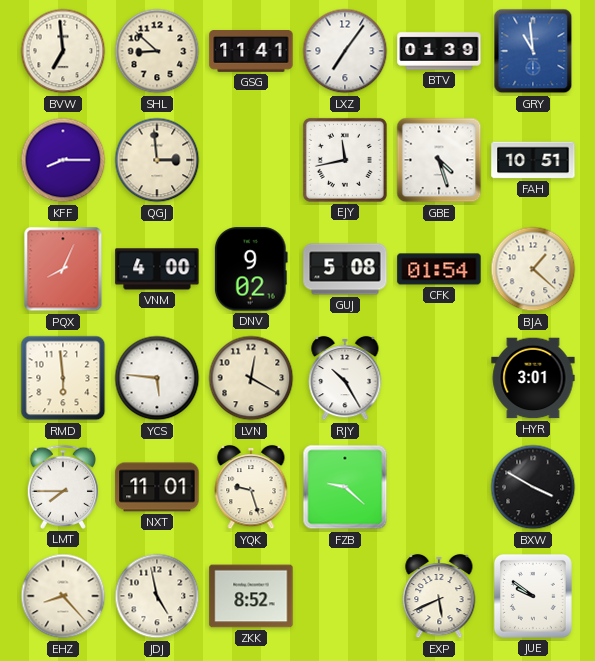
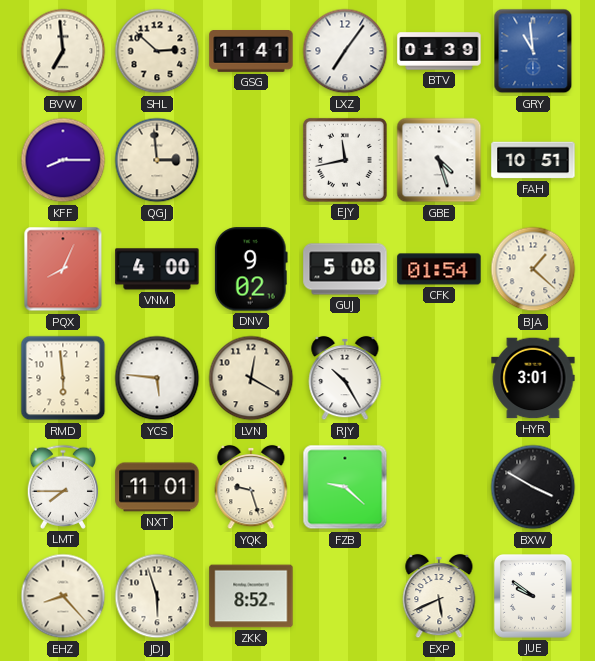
SHL: 8:52 -> 2:52 (157, 51)
JDJ: 4:58 -> 5:57 (157, 596)
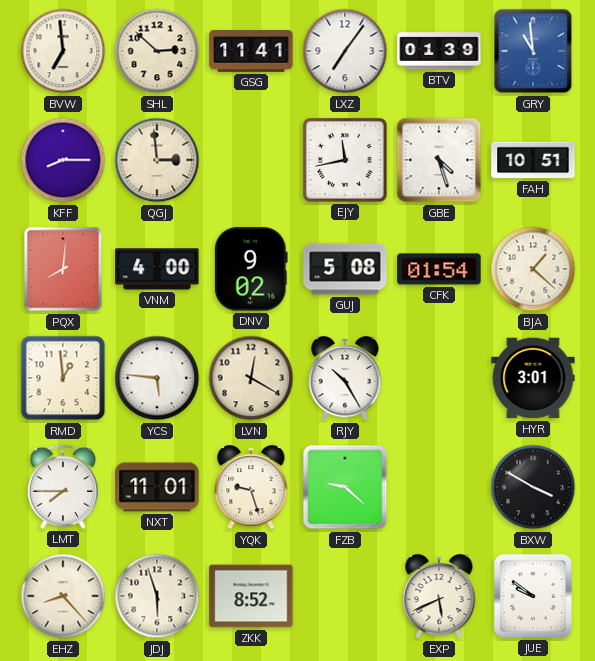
PQX: 8:04 -> 8:01 (63, 269)
RMD: 5:59 -> 12:59 (63, 378)
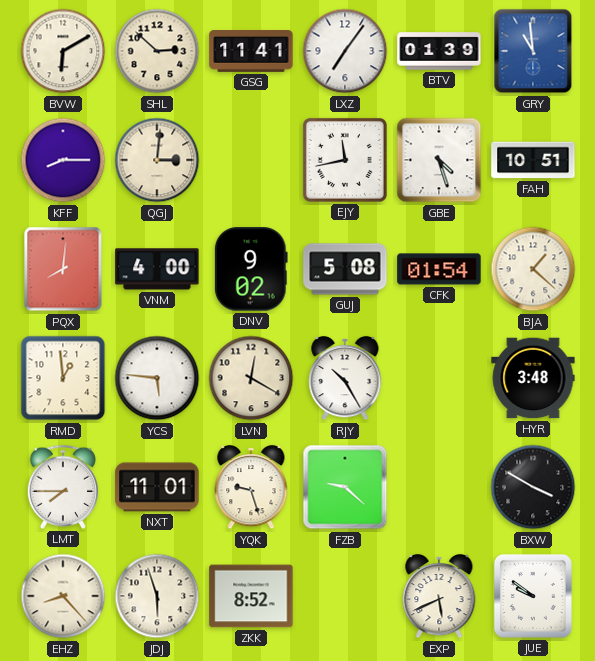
BVW: 6:59 -> 6:10 (63, 51)
QGJ: 2:59 -> 3:01 (157, 160)
HYR: 3:01 -> 3:48 (533, 378)
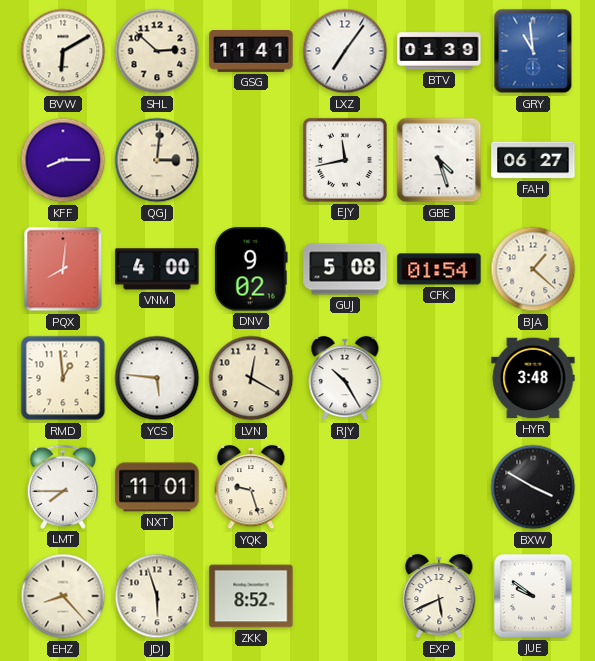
FAH: 10:51 -> 06:27 (533, 160)
FZB: 9:22 -> none (345, 487)
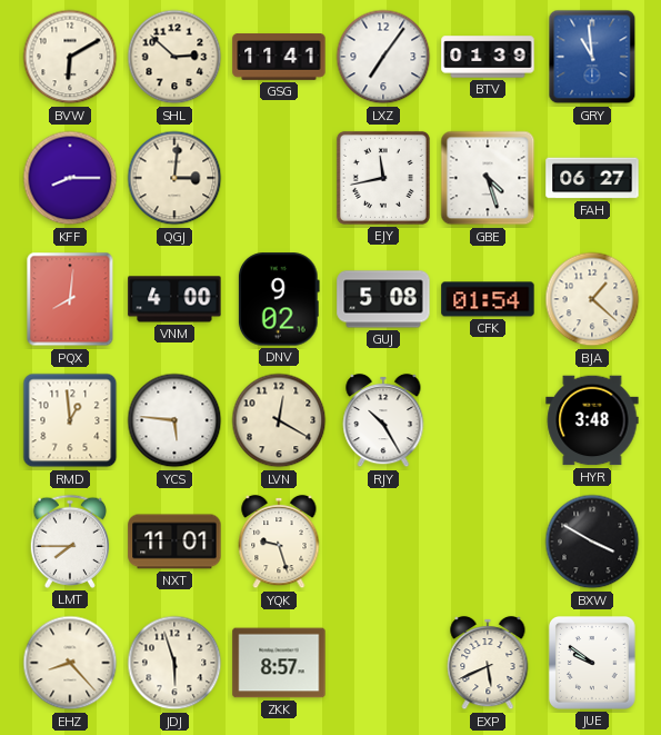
ZKK: 8:52 -> 8:57 (279, 663)
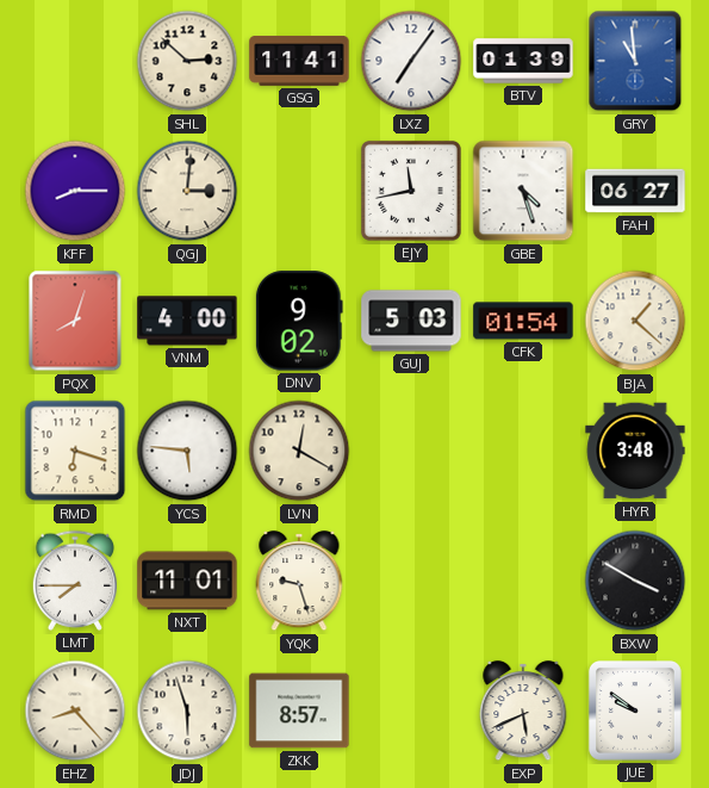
BVW: 6:10 -> none (70, 57)
PQX: 8:01 -> 8:03 (75, 321)
GUJ: 5:08 -> 5:03 (411, 321)
RMD: 12:59 -> 6:18 (75, 451)
RJY: 10:25 -> none (383, 420)
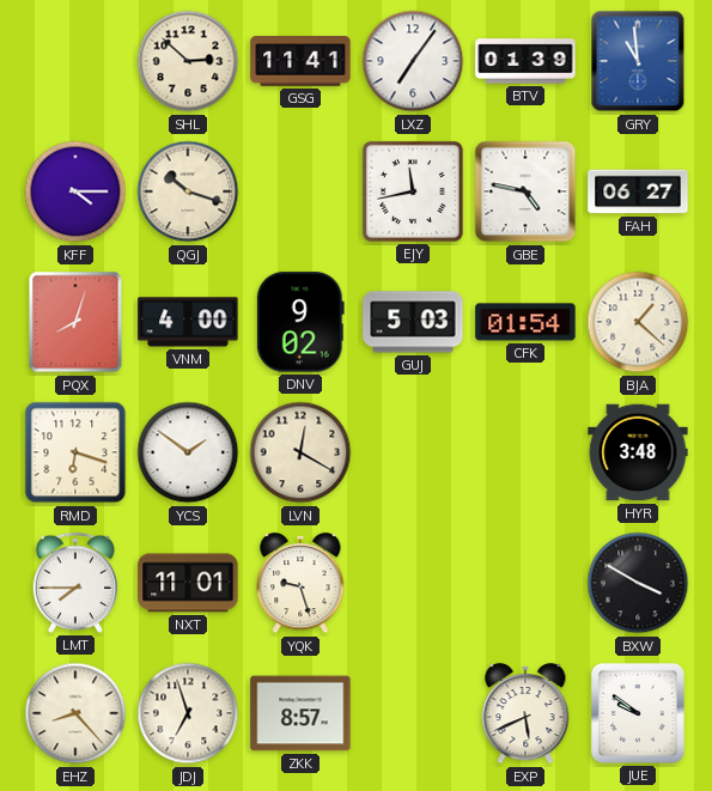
KFF: 8:15 -> 4:15 (75, 191)
QGJ: 3:01 -> 10:18 (188, 191)
GBE: 4:27 -> 4:47 (525, 191)
YCS: 5:46 -> 1:51 (188, 452)
JDJ: 5:57 -> 6:57 (188, 713)
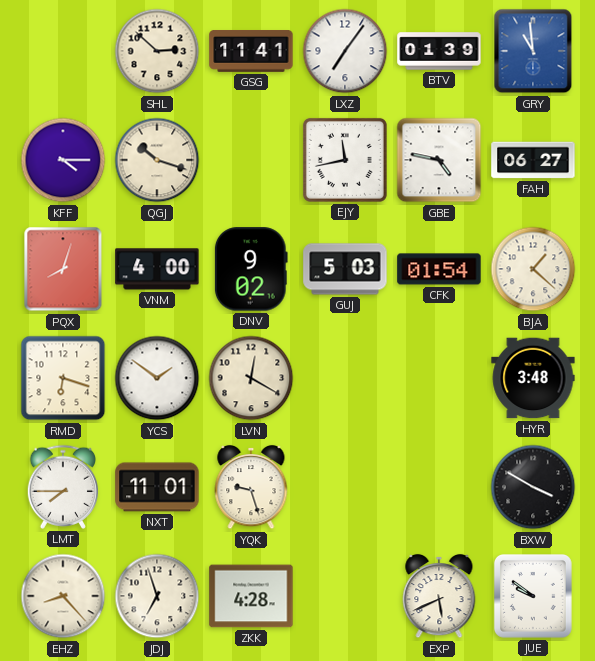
ZKK: 8:57 -> 4:28 (251, 596)
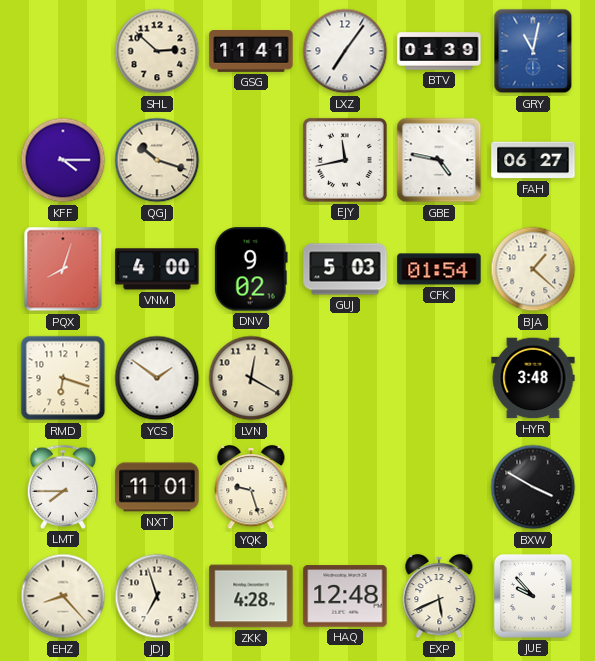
GRY: 10:59 -> 11:02 (533, 51)
HAQ: none -> 12:48 (345, 596)
JUE: 9:51 -> 9:53 (533, 597)
